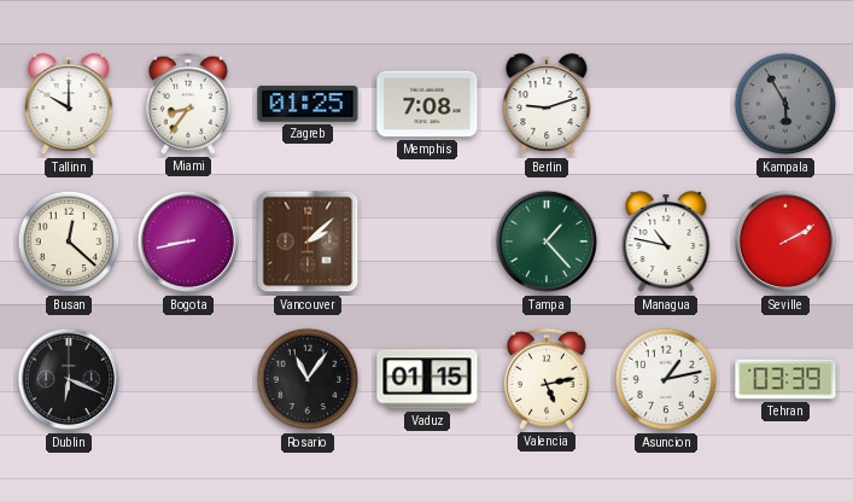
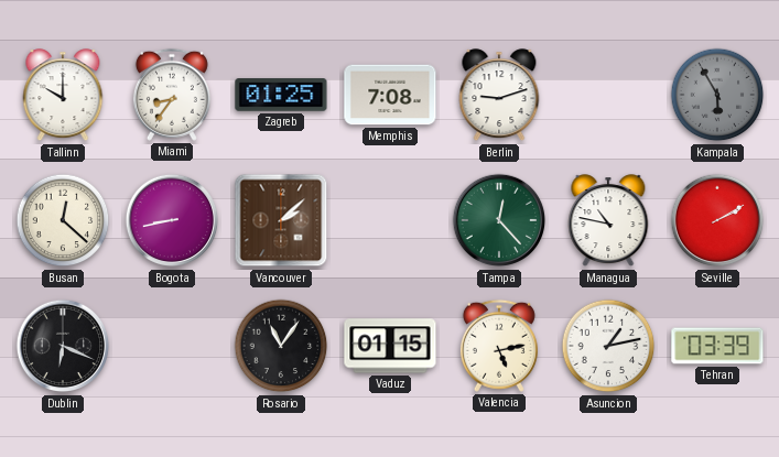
Tampa: 1:23 -> 12:23 (499, 220)
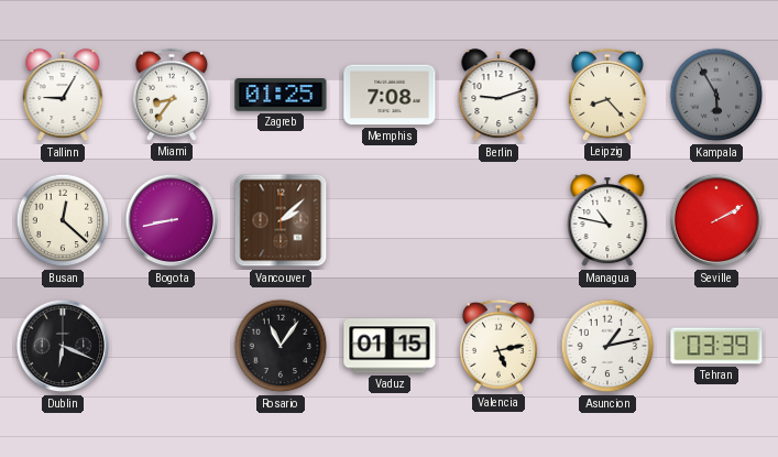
Tallinn: 10:00 -> 9:05 (63, 96)
Leipzig: none -> 8:23 (607, 95)
Tampa: 12:23 -> none (499, 220)
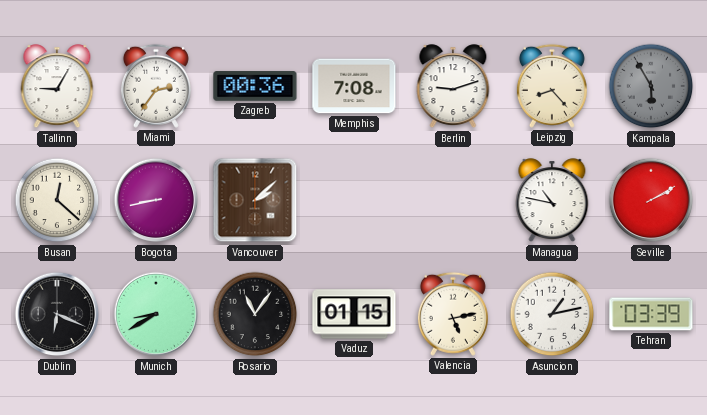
Miami: 8:36 -> 2:36 (156, 86)
Zagreb: 01:25 -> 00:36 (255, 86)
Munich: none -> 8:40 (156, 314)
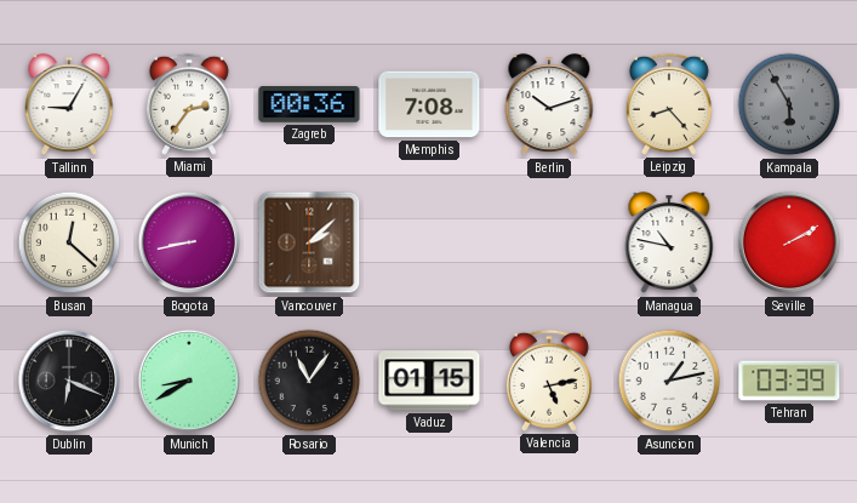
Berlin: 9:12 -> 10:12 (549, 105)
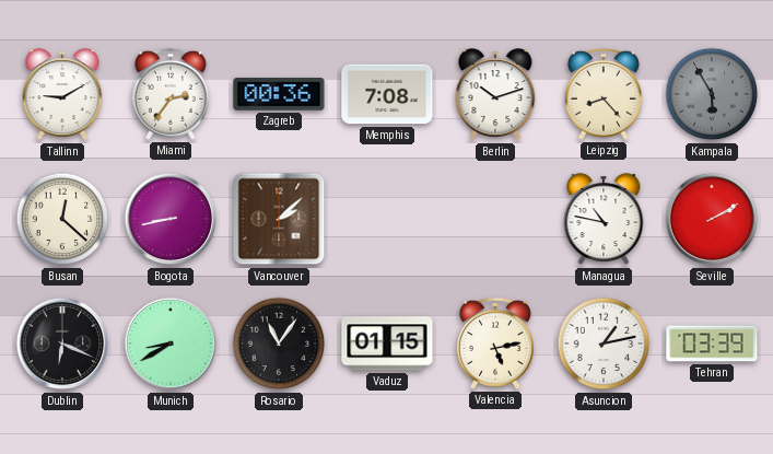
Tallinn: 9:05 -> 9:10 (62, 95)
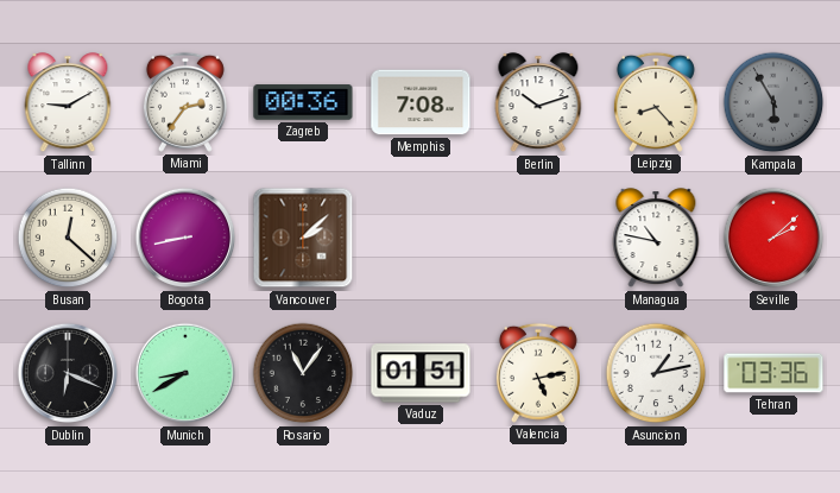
Seville: 2:10 -> 2:08 (773, 238)
Vaduz: 01:15 -> 01:51 (421, 373)
Tehran: 03:39 -> 03:36 (773, 373)
